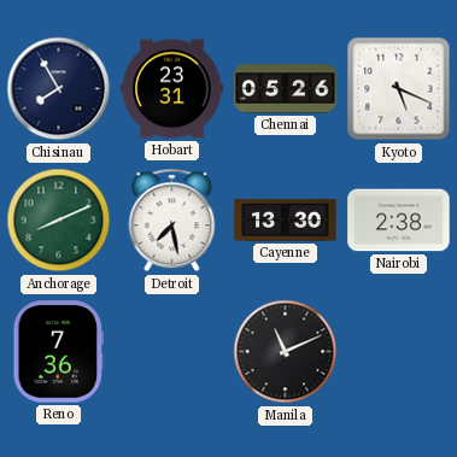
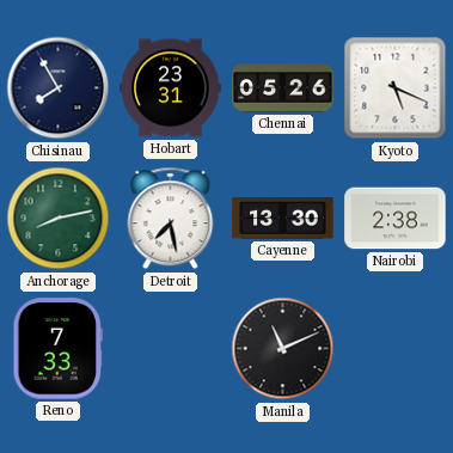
Anchorage: 8:11 -> 8:13 (59, 219)
Reno: 7:36 -> 7:33 (57, 349)
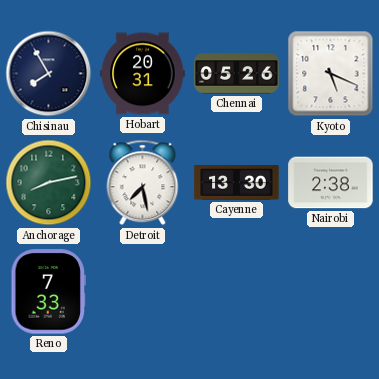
Hobart: 23:31 -> 20:31 (143, 74)
Manila: 11:11 -> none (283, 349)
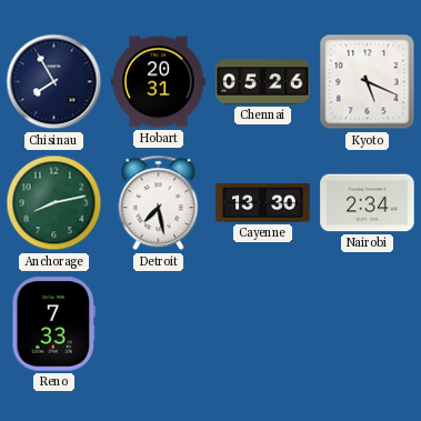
Nairobi: 2:38 -> 2:34 (368, 203)
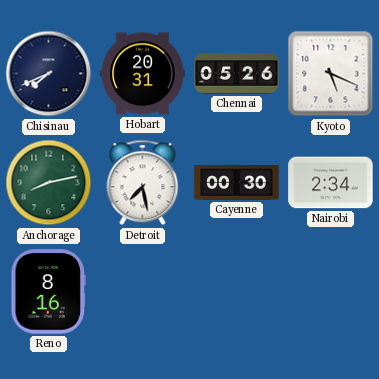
Chisinau: 7:55 -> 7:41 (49, 74)
Cayenne: 13:30 -> 00:30 (237, 183)
Reno: 7:33 -> 8:16 (48, 292)
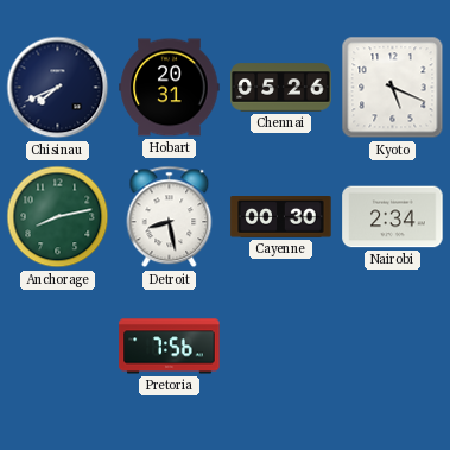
Detroit: 7:28 -> 8:28 (170, 217)
Reno: 8:16 -> none (48, 292)
Pretoria: none -> 7:56 (170, 347)
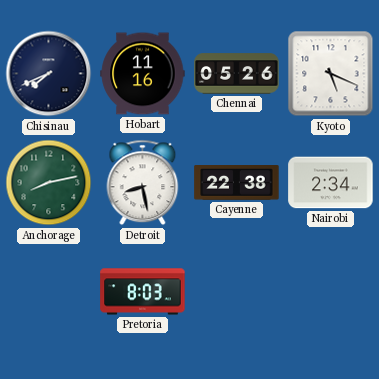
Hobart: 20:31 -> 11:16 (143, 74)
Cayenne: 00:30 -> 22:38 (237, 183)
Pretoria: 7:56 -> 8:03 (143, 292)
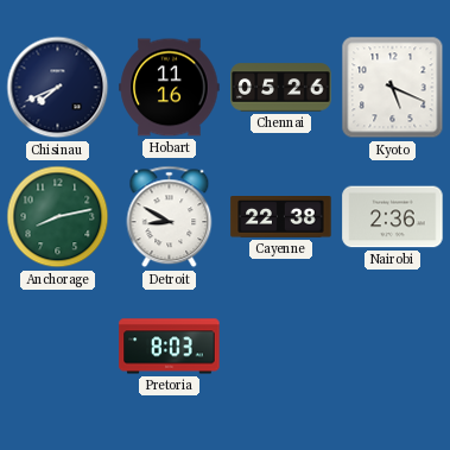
Detroit: 8:28 -> 8:50 (170, 217)
Nairobi: 2:34 -> 2:36 (393, 217)
